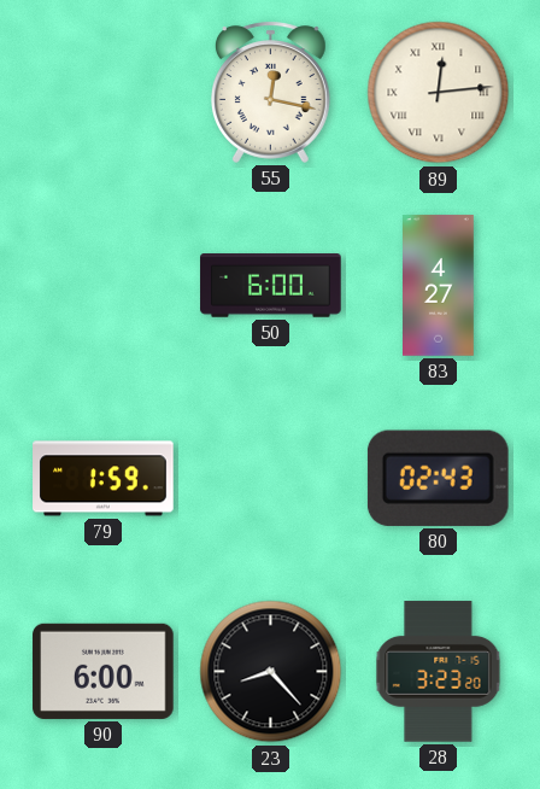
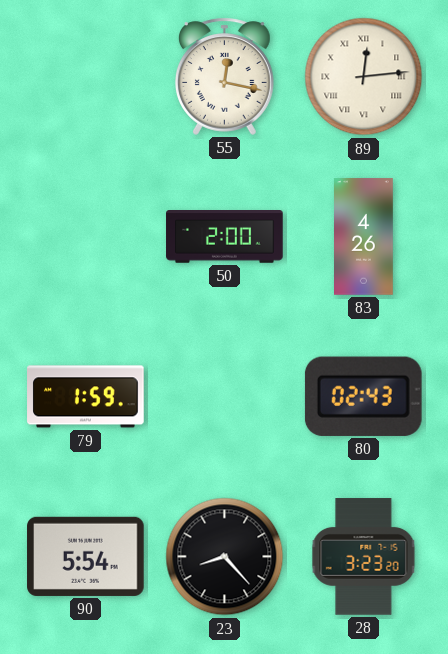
50: 6:00 -> 2:00 (225, 237)
83: 4:27 -> 4:26 (364, 237)
90: 6:00 -> 5:54 (86, 556)
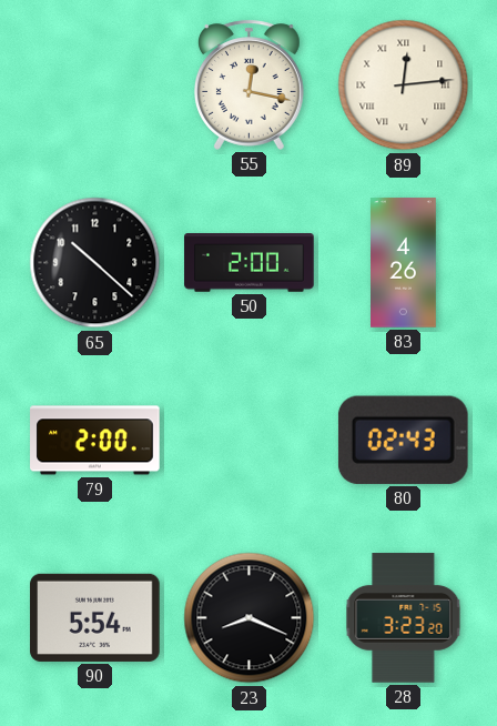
65: none -> 10:22 (95, 263)
79: 1:59 -> 2:00 (95, 441)
23: 8:23 -> 8:19 (250, 618)
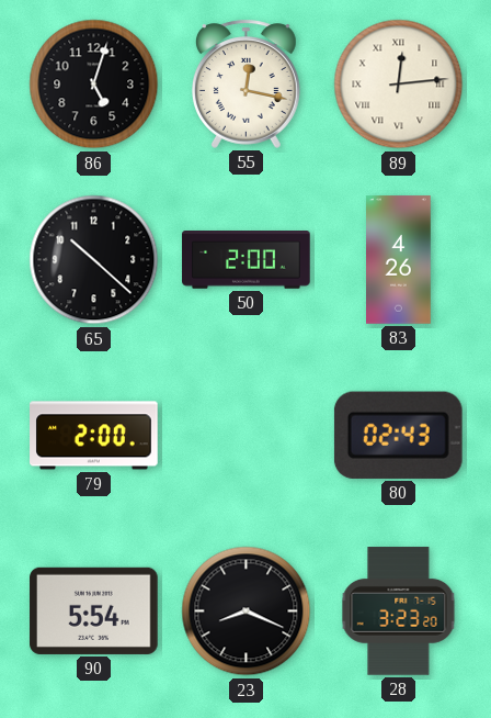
86: none -> 5:03 (94, 85)
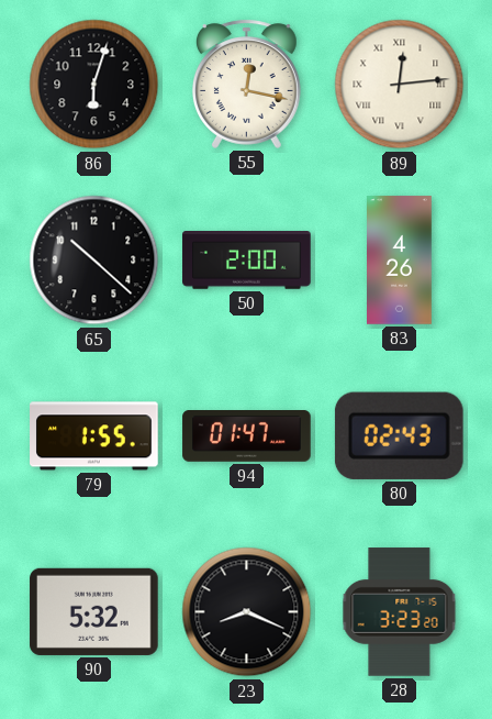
86: 5:03 -> 6:03 (94, 85)
79: 2:00 -> 1:55 (94, 436)
94: none -> 01:47 (247, 436)
90: 5:54 -> 5:32 (94, 611)
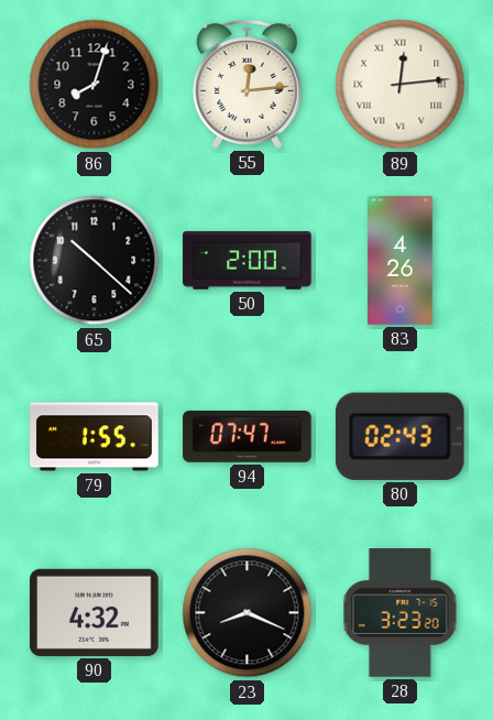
86: 6:03 -> 8:03 (95, 85)
55: 12:17 -> 12:14 (248, 84)
94: 01:47 -> 07:47 (248, 437)
90: 5:32 -> 4:32 (95, 612)
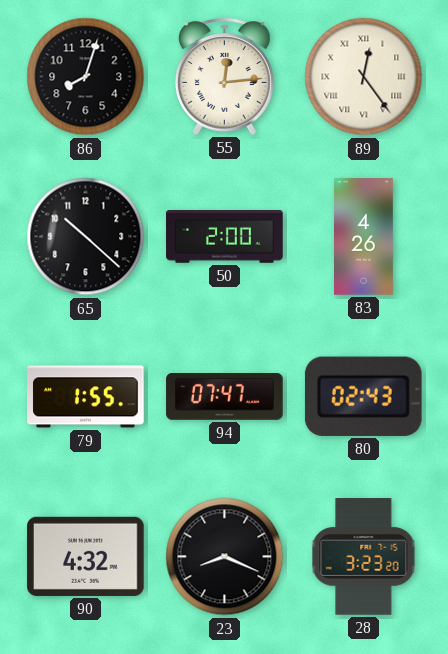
89: 12:14 -> 12:24 (364, 77)
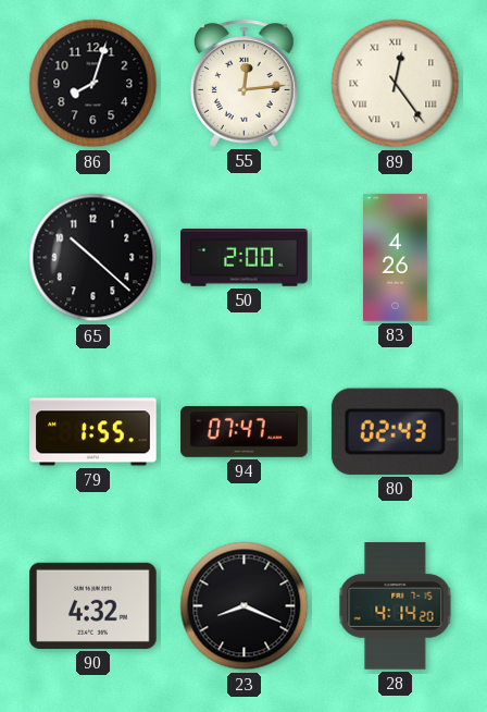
28: 3:23 -> 4:14 (396, 606)
